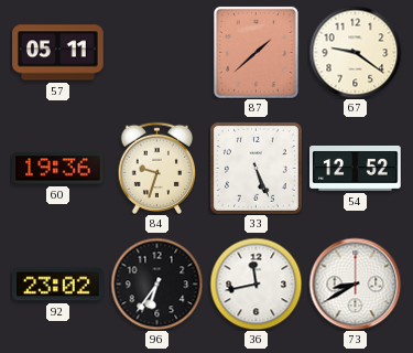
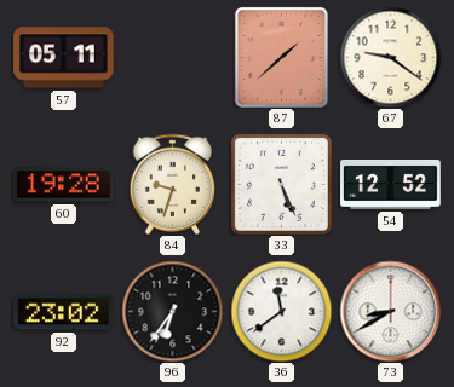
60: 19:36 -> 19:28 (64, 185)
36: 11:43 -> 11:39 (281, 311)
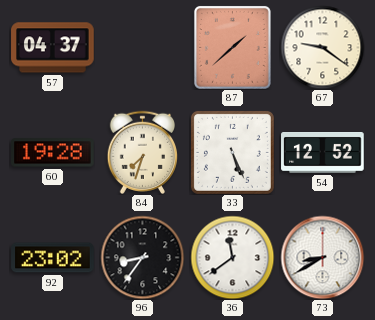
57: 05:11 -> 04:37 (53, 48)
84: 9:33 -> 7:33 (142, 152)
96: 6:36 -> 8:36 (142, 257)
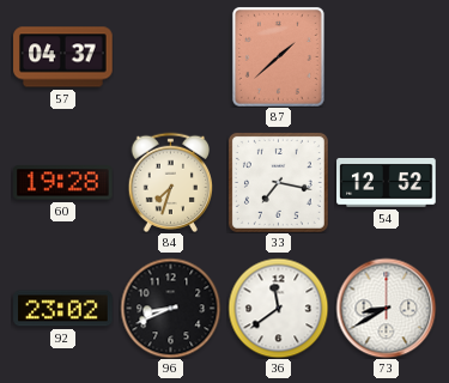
67: 9:21 -> none (322, 47)
33: 5:26 -> 7:17 (278, 182)
96: 8:36 -> 8:41 (170, 308)
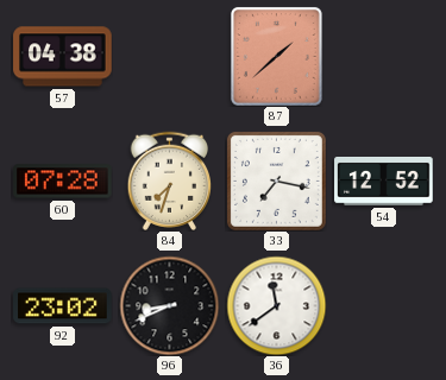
57: 04:37 -> 04:38 (63, 57)
60: 19:28 -> 07:28 (63, 182)
73: 8:40 -> none (386, 308)
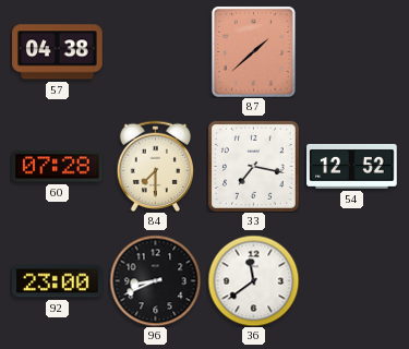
84: 7:33 -> 7:30 (155, 166)
92: 23:02 -> 23:00 (58, 281)
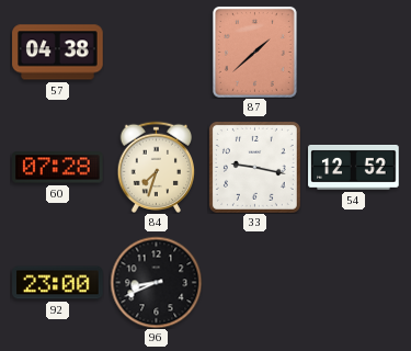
84: 7:30 -> 7:33 (156, 167)
33: 7:17 -> 9:17 (254, 167)
36: 11:39 -> none (253, 280)
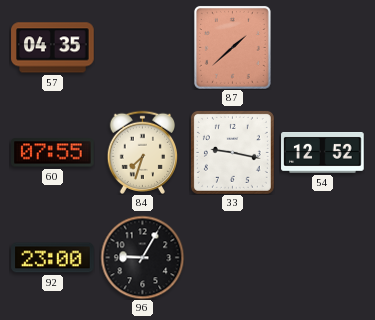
57: 04:38 -> 04:35 (53, 48)
60: 07:28 -> 07:55 (53, 153)
96: 8:41 -> 9:05 (142, 257)
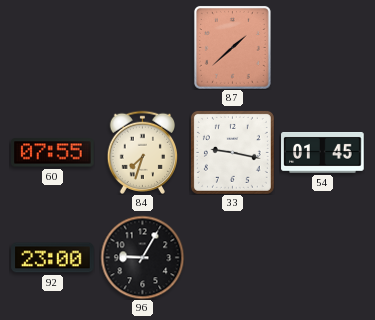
57: 04:35 -> none (53, 48)
54: 12:52 -> 01:45 (323, 153)
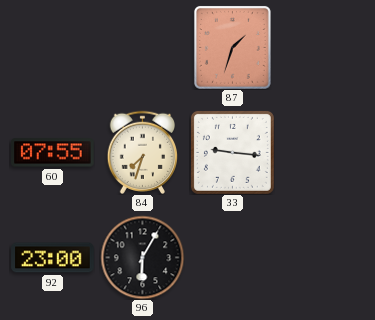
87: 1:38 -> 1:33 (232, 47)
33: 9:17 -> 9:16 (232, 152)
54: 01:45 -> none (323, 153)
96: 9:05 -> 6:05 (142, 257)
